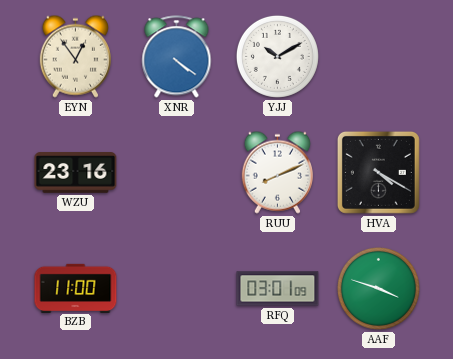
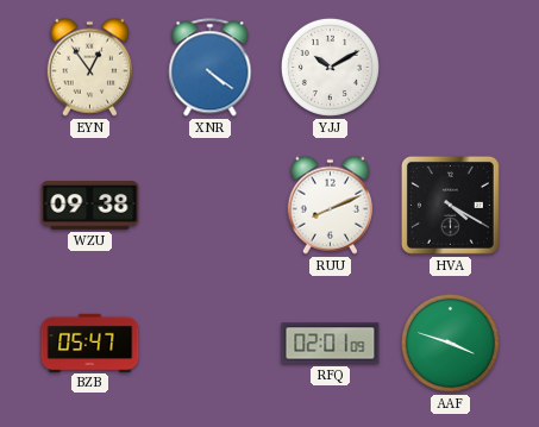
WZU: 23:16 -> 09:38 (90, 206)
BZB: 11:00 -> 05:47 (90, 343)
RFQ: 03:01 -> 02:01 (331, 344)
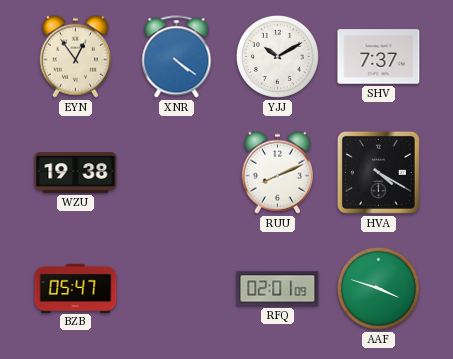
SHV: none -> 7:37 (379, 57)
WZU: 09:38 -> 19:38 (76, 173)
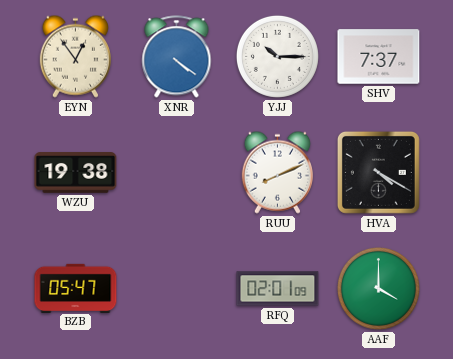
YJJ: 10:10 -> 10:15 (277, 56)
AAF: 3:48 -> 4:00 (378, 288)
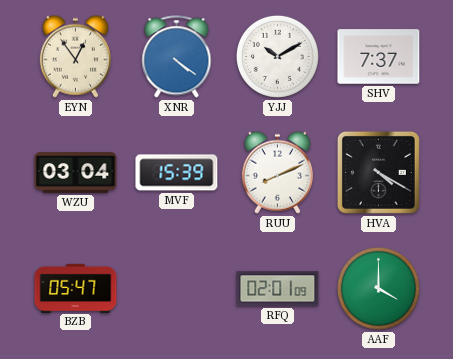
YJJ: 10:15 -> 10:10 (277, 56)
WZU: 19:38 -> 03:04 (76, 173)
MVF: none -> 15:39 (177, 173)
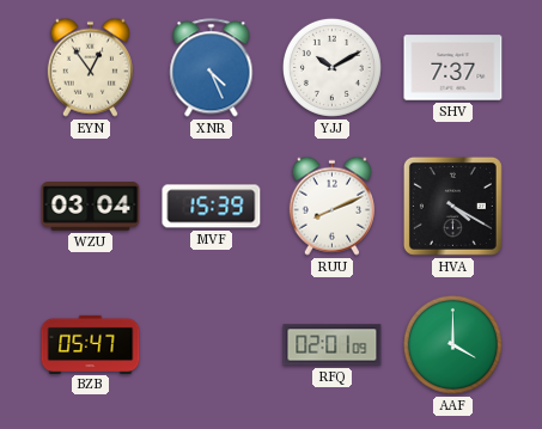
XNR: 4:21 -> 4:26 (212, 68)
